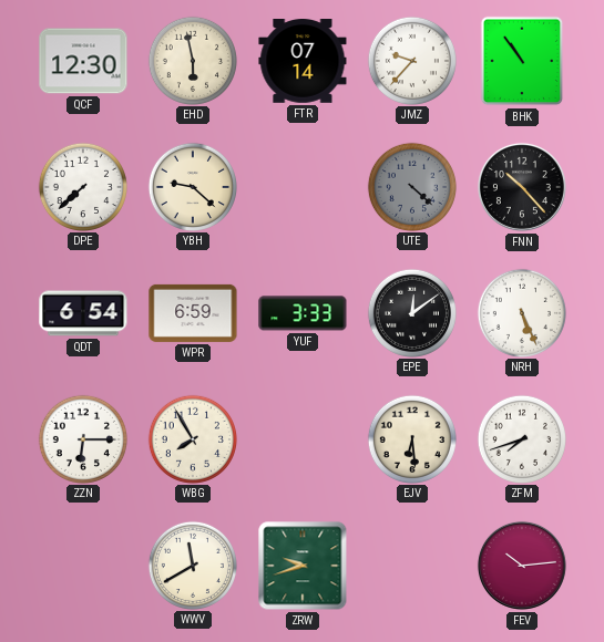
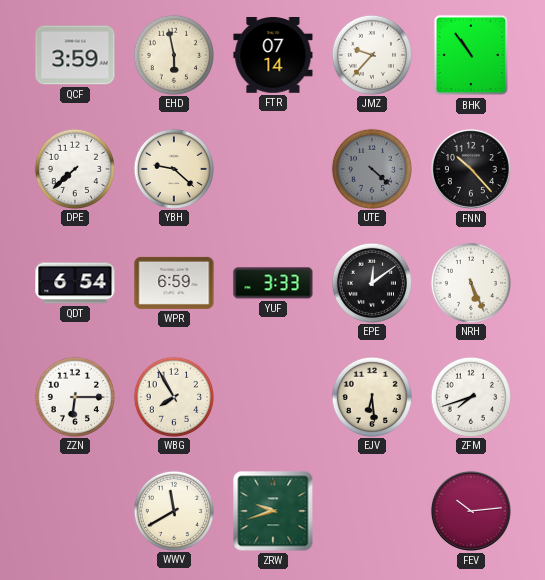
QCF: 12:30 -> 3:59 (75, 55)
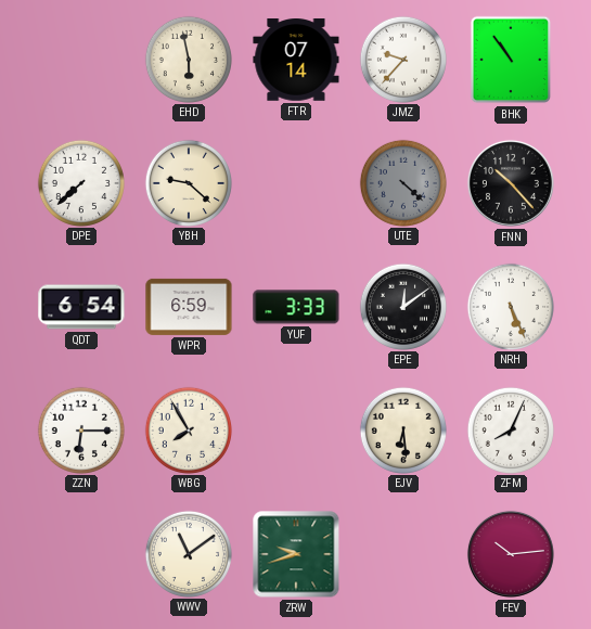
QCF: 3:59 -> none (75, 55)
ZFM: 7:42 -> 8:04 (510, 429)
WWV: 11:40 -> 11:09 (188, 553)
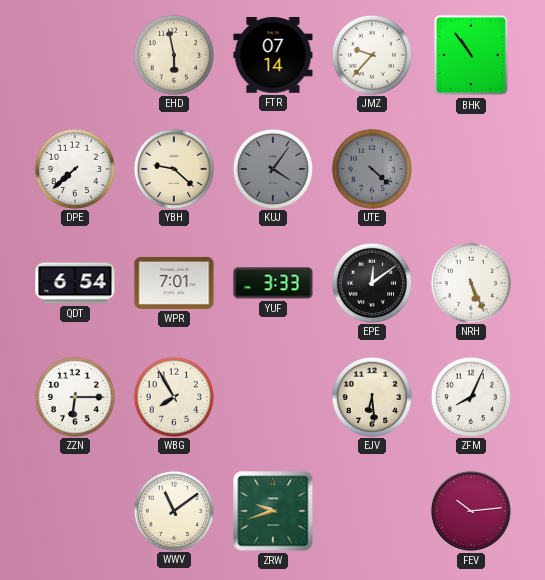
KUJ: none -> 4:06 (272, 168)
FNN: 10:23 -> none (511, 183)
WPR: 6:59 -> 7:01 (174, 283)
